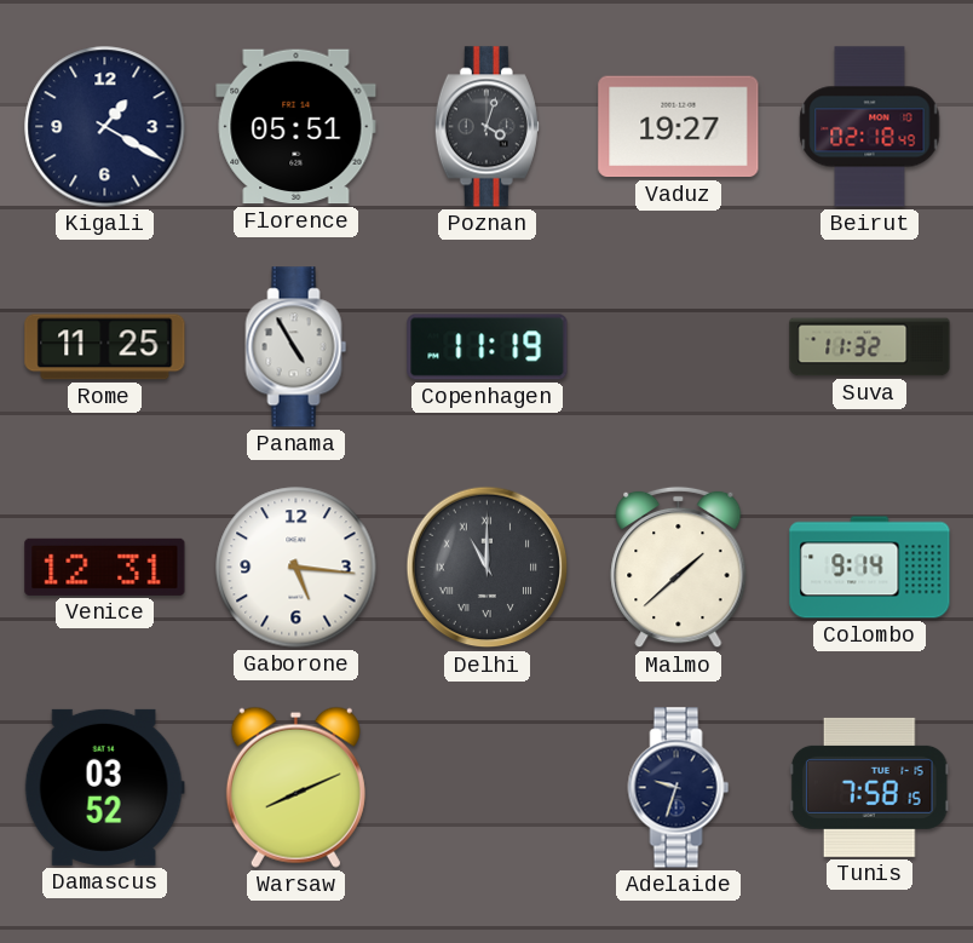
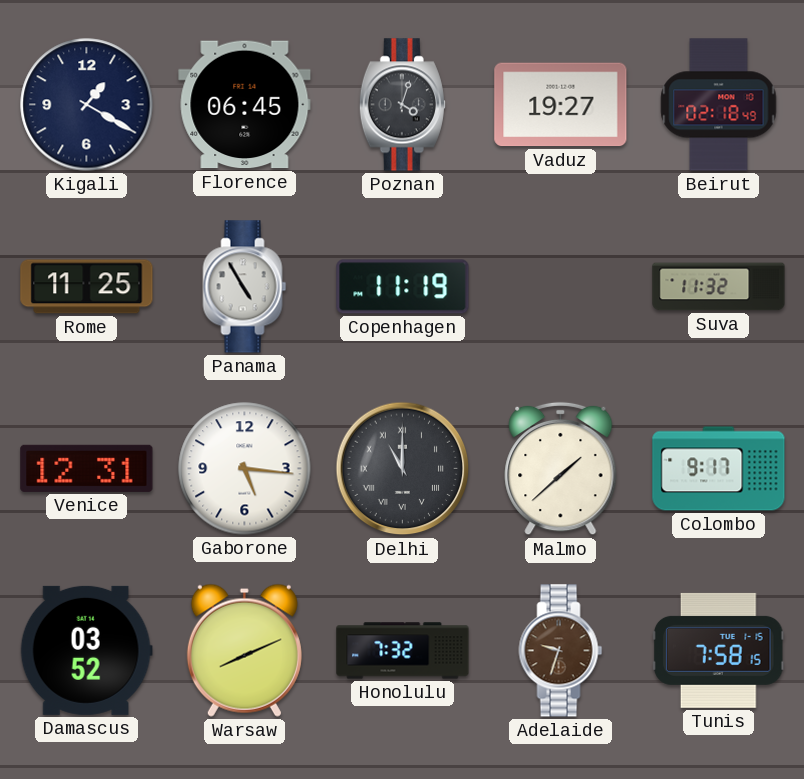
Florence: 05:51 -> 06:45 (245, 105)
Colombo: 9:14 -> 9:17 (719, 469)
Honolulu: none -> 7:32 (403, 651)
Adelaide dial: navy -> brown (561, 651)
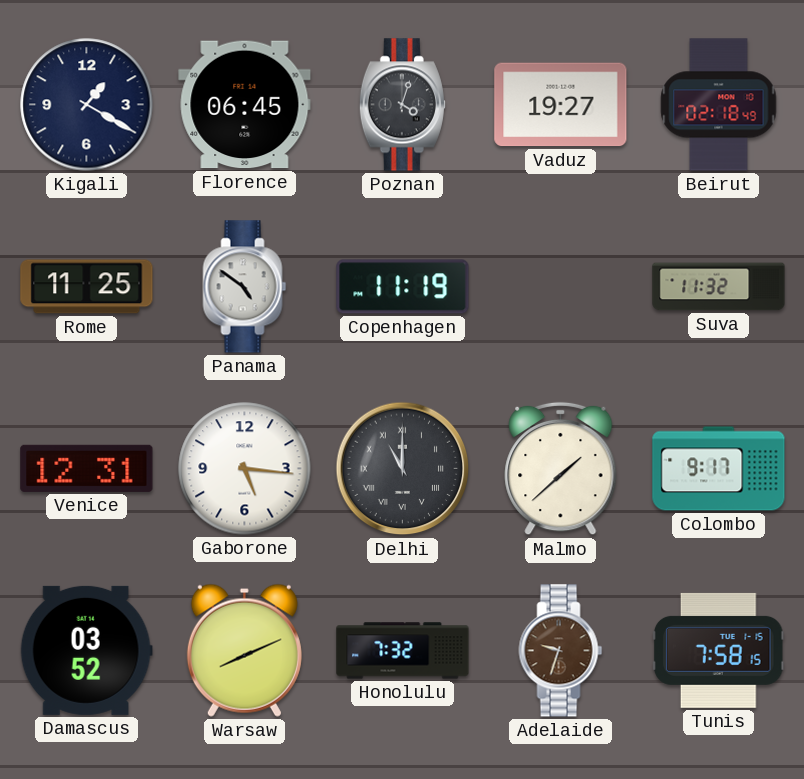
Panama: 4:55 -> 4:51 (245, 287)
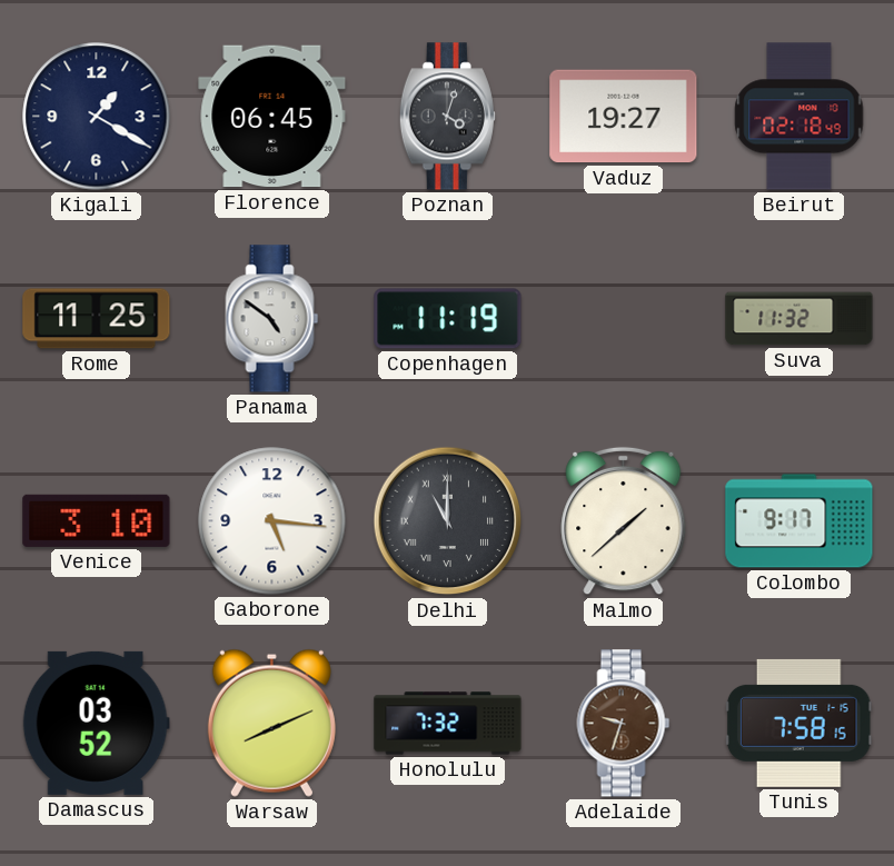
Venice: 12:31 -> 3:10 (97, 520)
